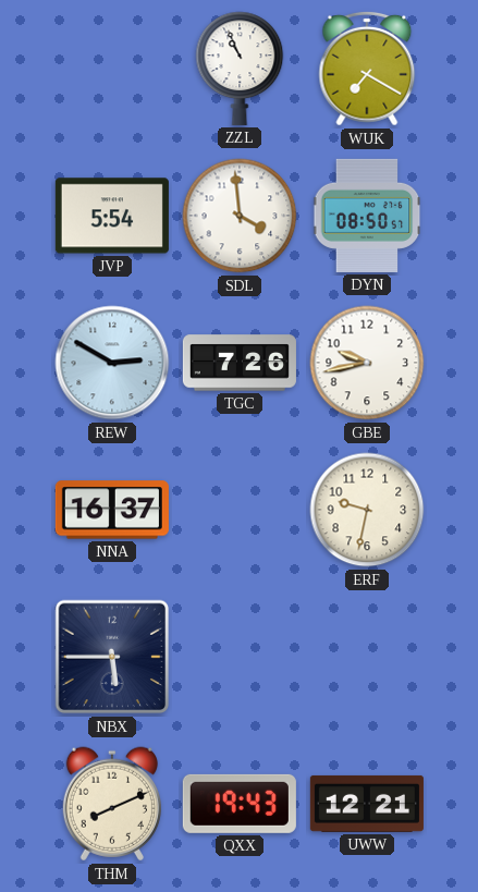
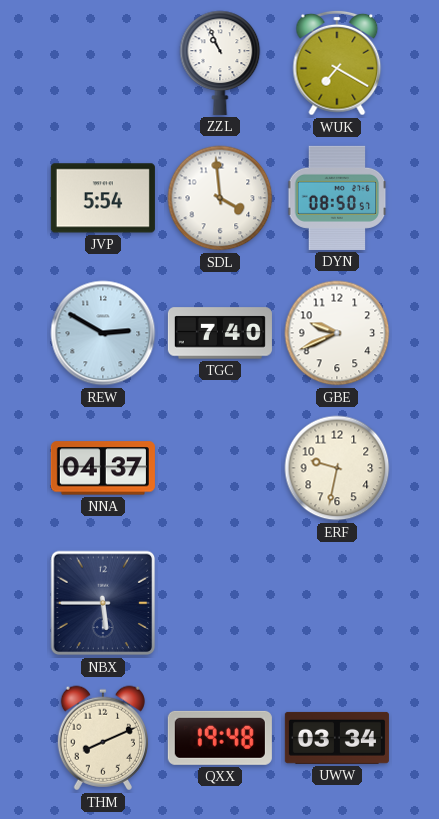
TGC: 7:26 -> 7:40 (220, 333)
GBE: 9:43 -> 9:41 (337, 333)
NNA: 16:37 -> 04:37 (103, 468)
QXX: 19:43 -> 19:48 (220, 738)
UWW: 12:21 -> 03:34 (337, 738)
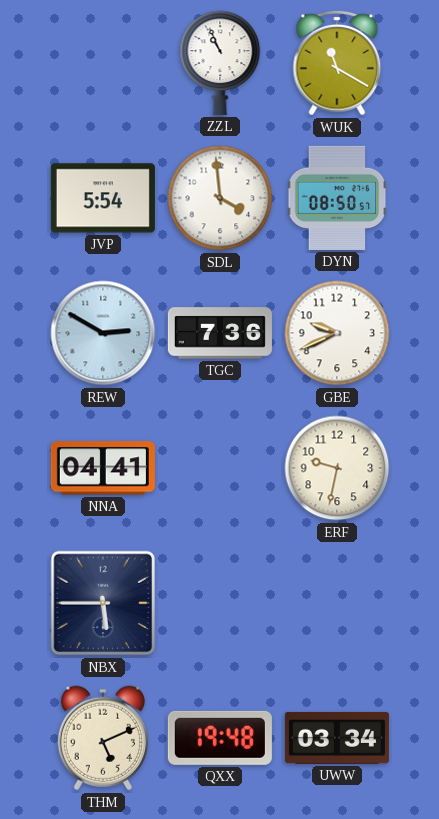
WUK: 7:20 -> 11:20 (337, 63)
TGC: 7:40 -> 7:36 (220, 333)
NNA: 04:37 -> 04:41 (103, 468)
THM: 8:11 -> 5:11 (103, 738)
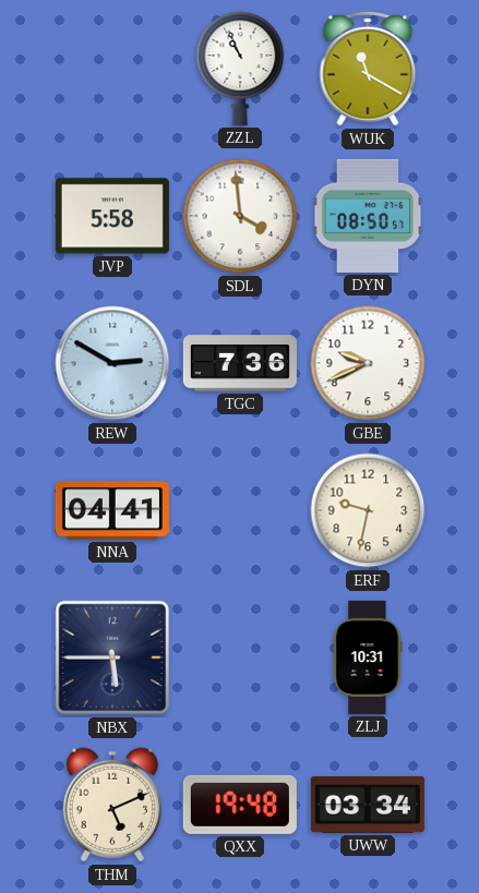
JVP: 5:54 -> 5:58 (112, 216)
ZLJ: none -> 10:31 (368, 657)
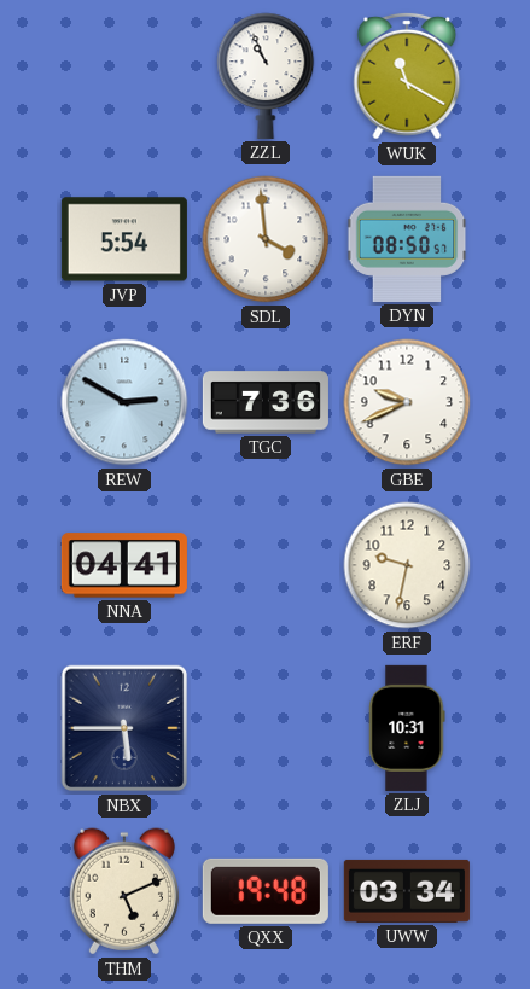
JVP: 5:58 -> 5:54 (124, 239)
